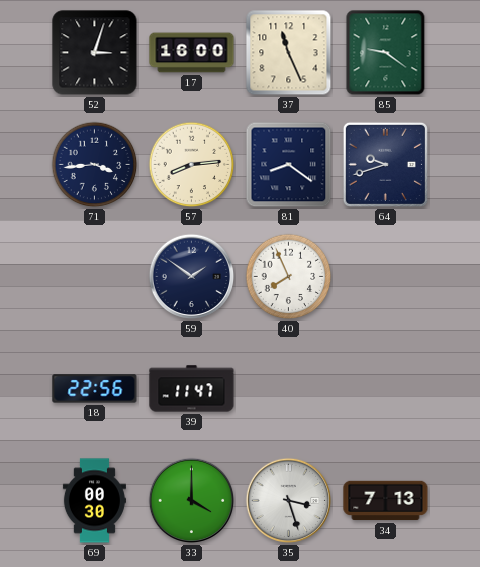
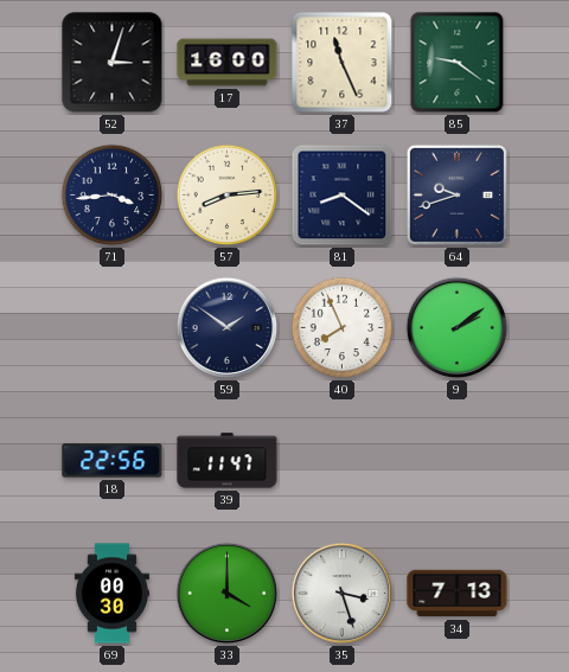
9: none -> 2:09 (458, 328)
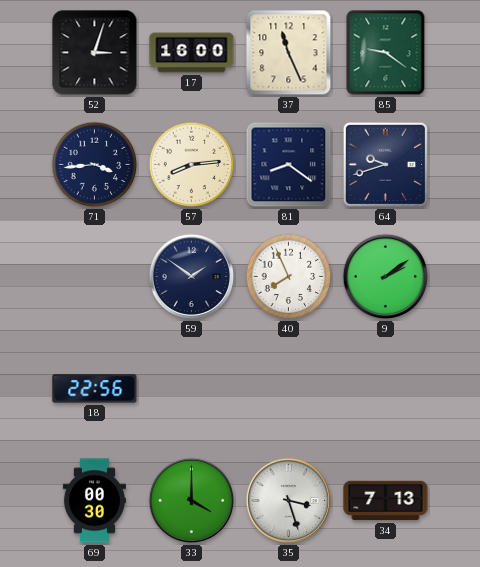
39: 11:47 -> none (228, 461)
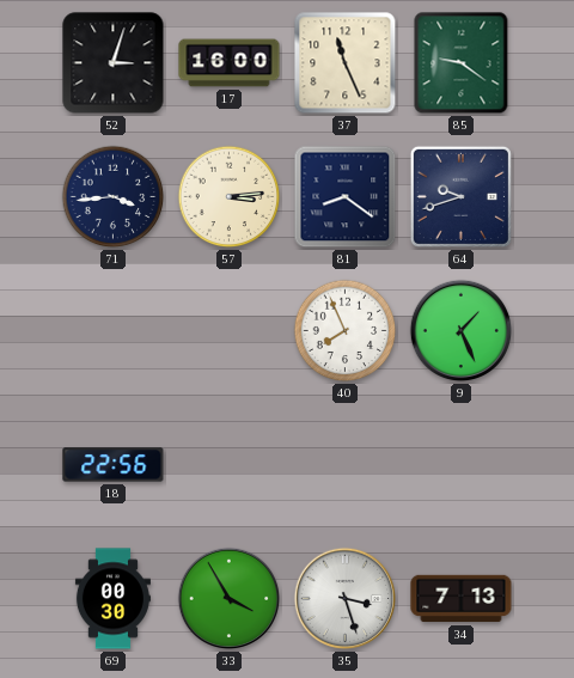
57: 8:14 -> 3:14 (230, 197)
59: 1:51 -> none (192, 277)
9: 2:09 -> 1:26 (462, 331)
33: 4:00 -> 3:55 (230, 599)
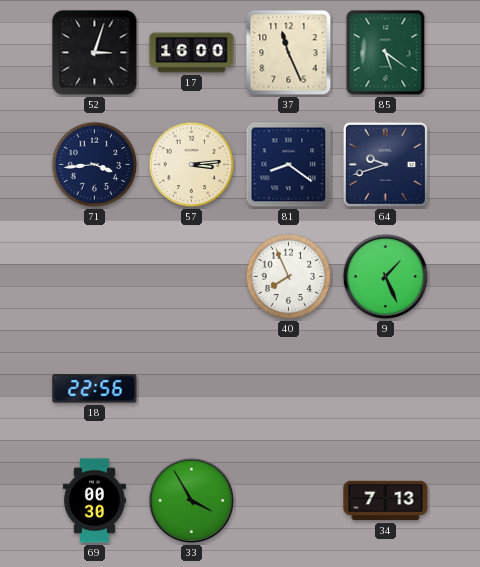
85: 9:21 -> 5:21 (386, 53)
35: 3:27 -> none (346, 599)
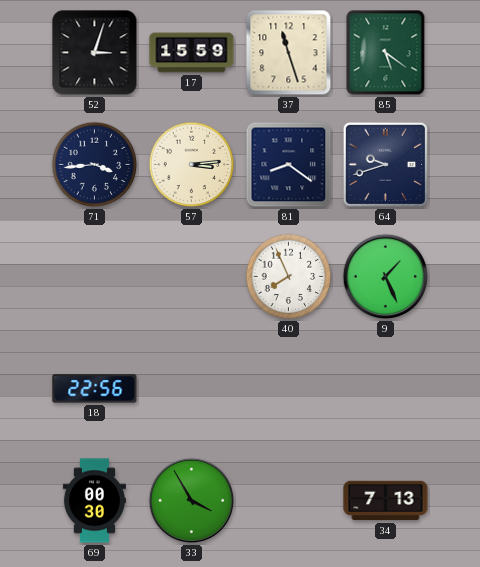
17: 16:00 -> 15:59 (192, 53)
37: 11:26 -> 11:27 (289, 53)
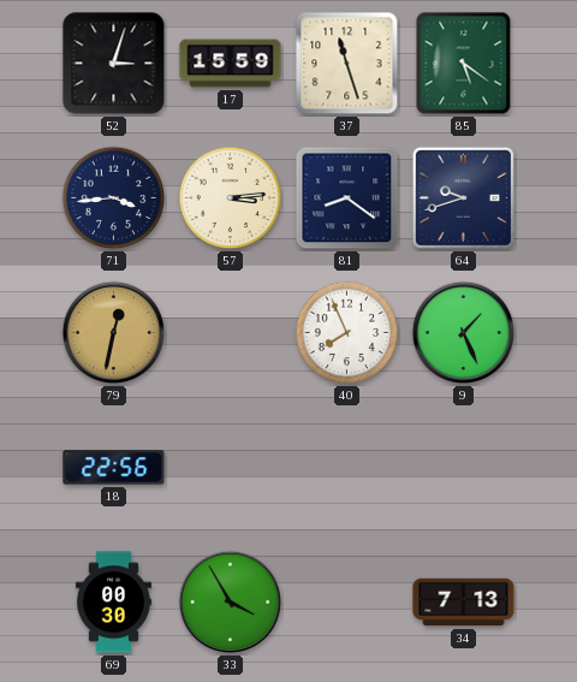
79: none -> 12:32 (114, 333)
